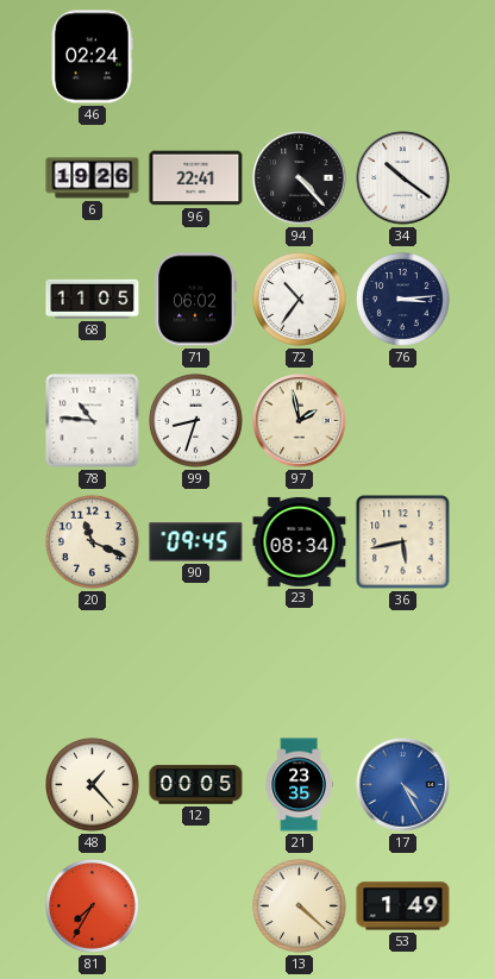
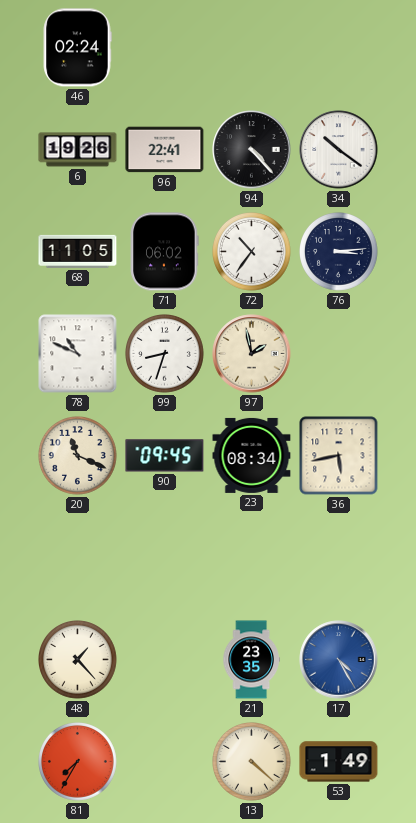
78: 10:46 -> 10:49 (78, 354)
12: 00:05 -> none (196, 785)
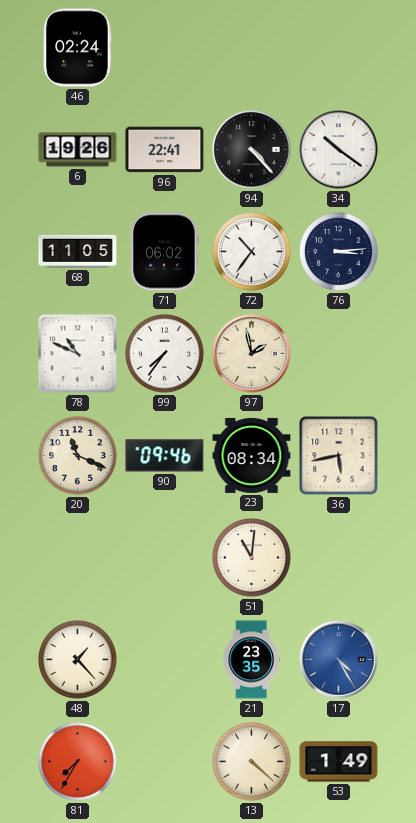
99: 8:33 -> 7:36 (165, 354)
90: 09:45 -> 09:46 (165, 456)
51: none -> 11:01 (252, 558)
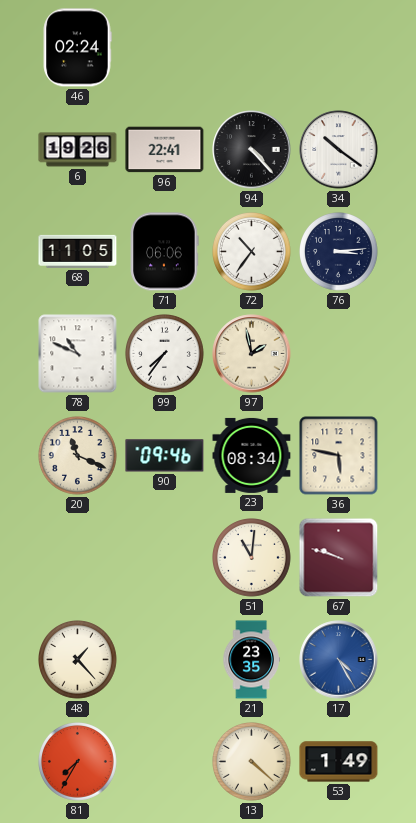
71: 06:02 -> 06:06 (165, 252)
36: 5:43 -> 5:47 (339, 456)
67: none -> 9:48 (339, 558)
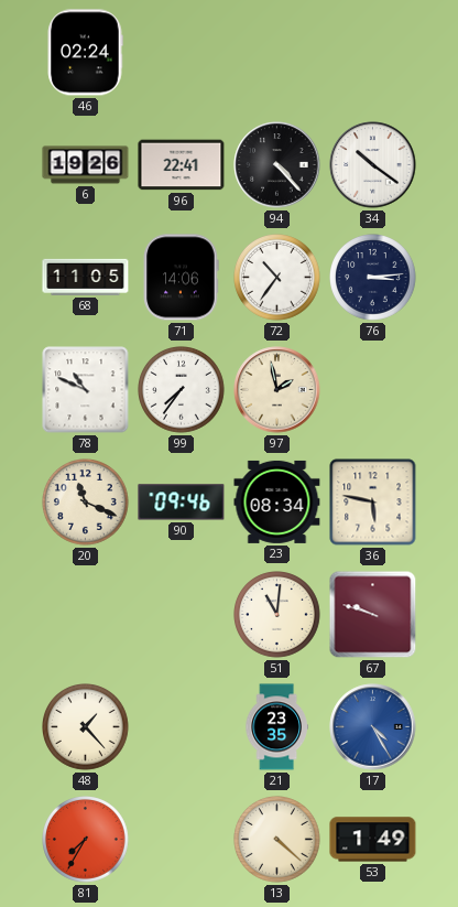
71: 06:06 -> 14:06 (182, 278)
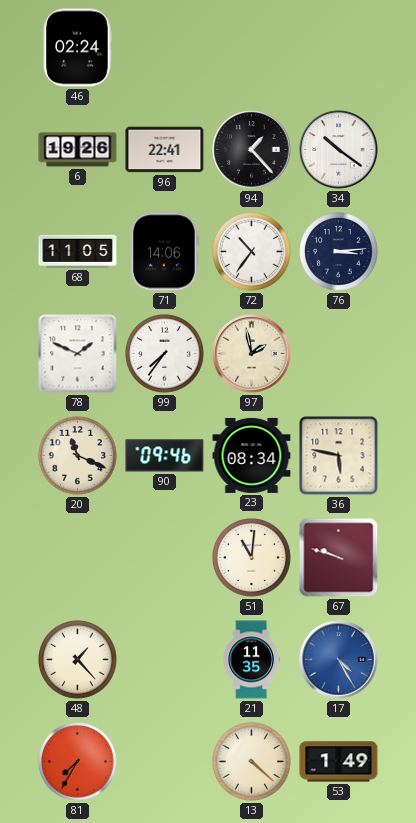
94: 4:23 -> 1:23 (252, 150)
78: 10:49 -> 1:49 (78, 354)
21: 23:35 -> 11:35 (251, 660)
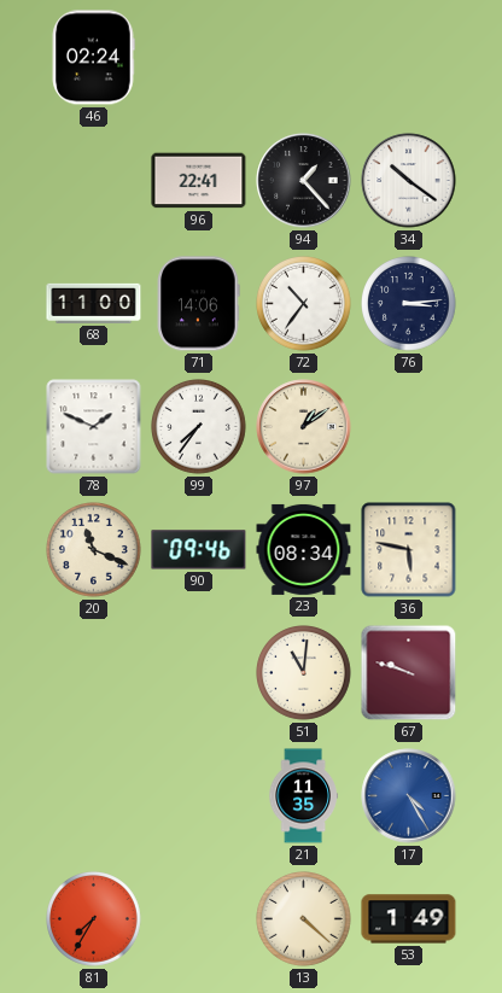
6: 19:26 -> none (78, 150)
68: 11:05 -> 11:00 (94, 303)
97: 1:58 -> 1:09 (304, 427)
48: 1:23 -> none (78, 660)
